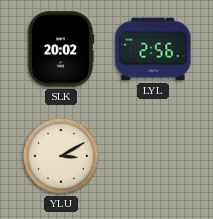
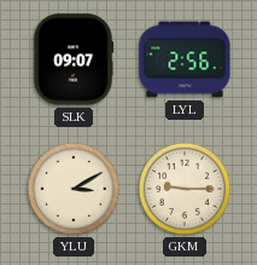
SLK: 20:02 -> 09:07 (74, 59)
GKM: none -> 9:15 (185, 189)
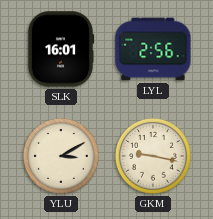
SLK: 09:07 -> 16:01 (61, 49)
GKM: 9:15 -> 9:17 (153, 156)
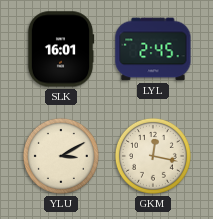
LYL: 2:56 -> 2:45 (153, 49)
GKM: 9:17 -> 12:17 (153, 156)
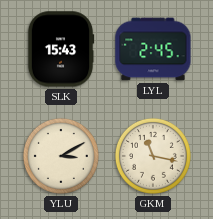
SLK: 16:01 -> 15:43 (61, 49)
GKM: 12:17 -> 11:17 (153, 156)
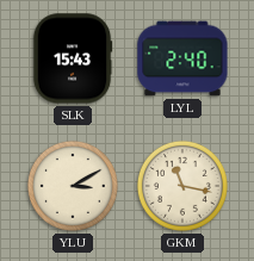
LYL: 2:45 -> 2:40 (182, 58)
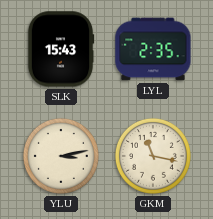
LYL: 2:40 -> 2:35 (153, 49)
YLU: 3:10 -> 3:13 (61, 156)
